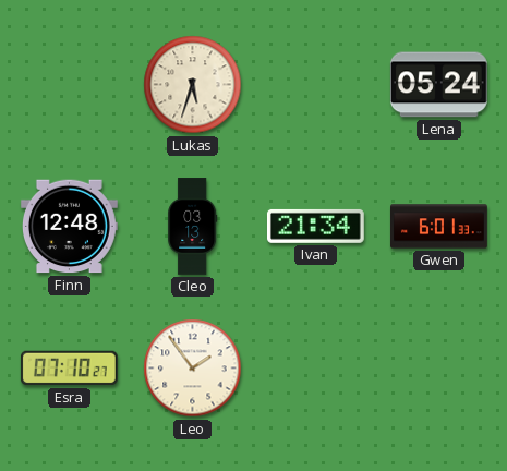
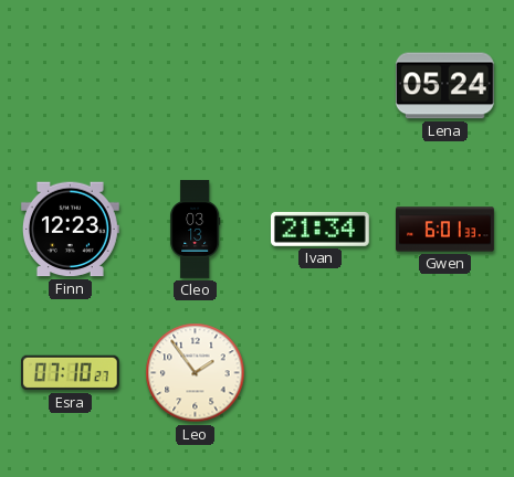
Lukas: 5:33 -> none (193, 85)
Finn: 12:48 -> 12:23 (70, 230)
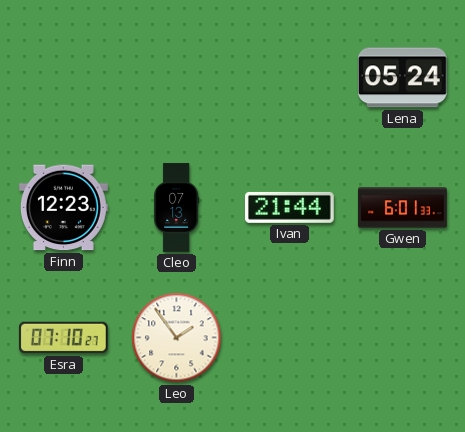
Cleo: 03:13 -> 07:13 (177, 208)
Ivan: 21:34 -> 21:44 (289, 207)
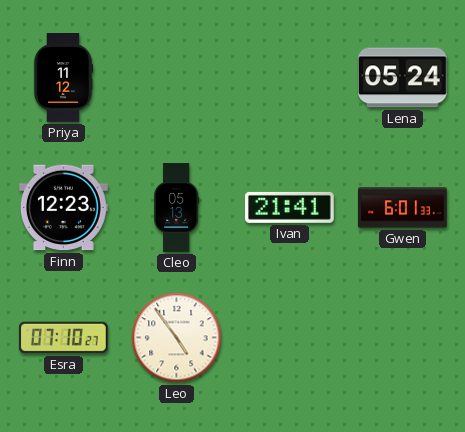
Priya: none -> 11:12 (63, 78)
Cleo: 07:13 -> 05:13 (177, 208)
Ivan: 21:44 -> 21:41 (289, 207)
Leo: 1:54 -> 4:54 (177, 338)
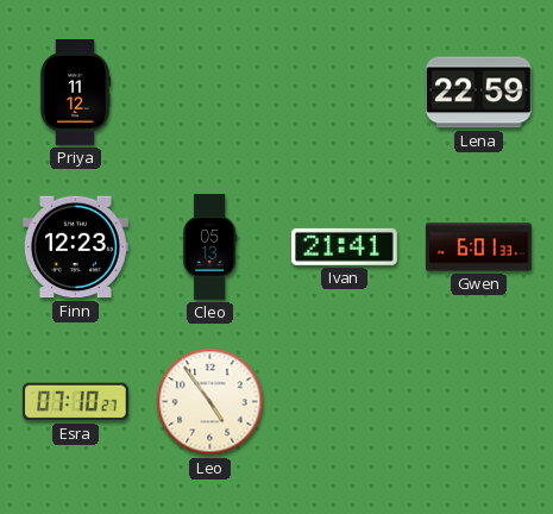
Lena: 05:24 -> 22:59 (478, 93)
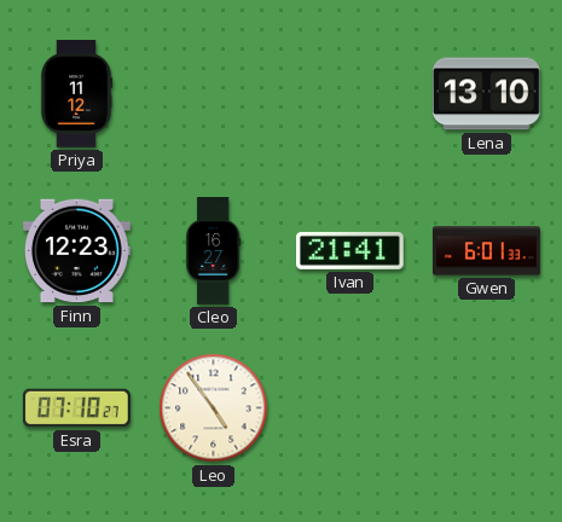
Lena: 22:59 -> 13:10 (486, 94)
Cleo: 05:13 -> 16:27 (214, 251)
